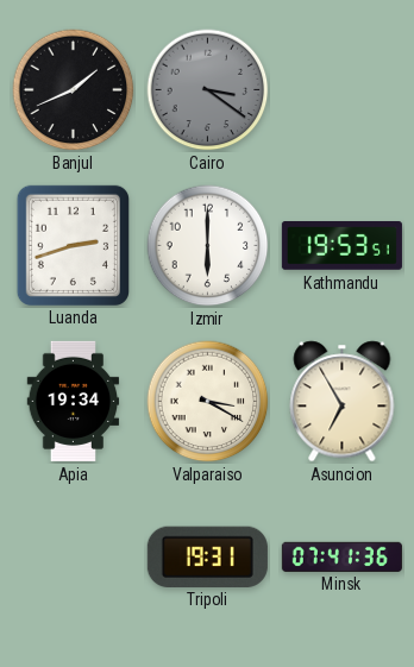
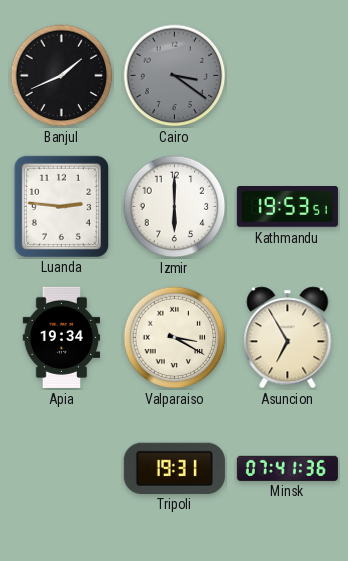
Luanda: 2:42 -> 2:46 (61, 206)
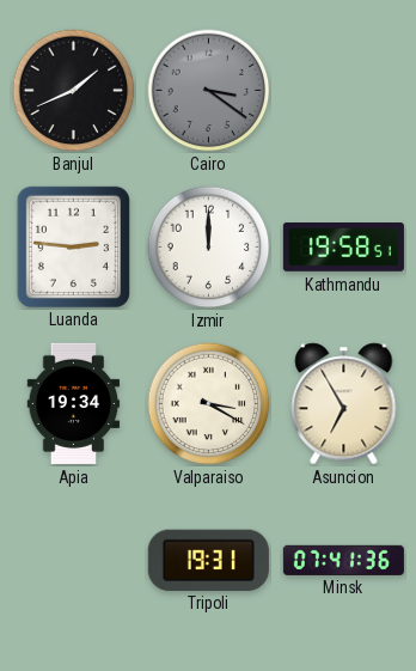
Izmir: 6:00 -> 12:00 (209, 248)
Kathmandu: 19:53 -> 19:58 (343, 248)
